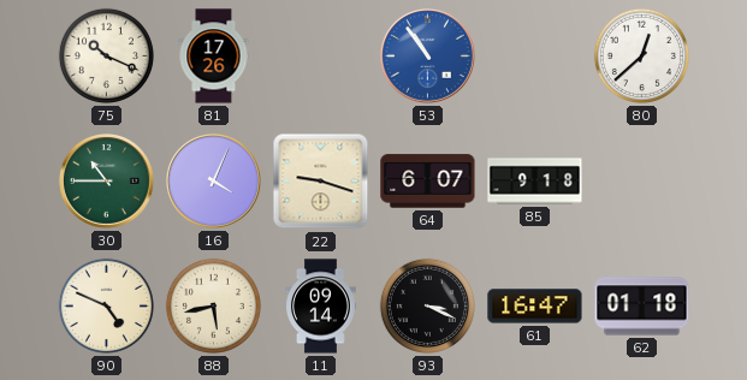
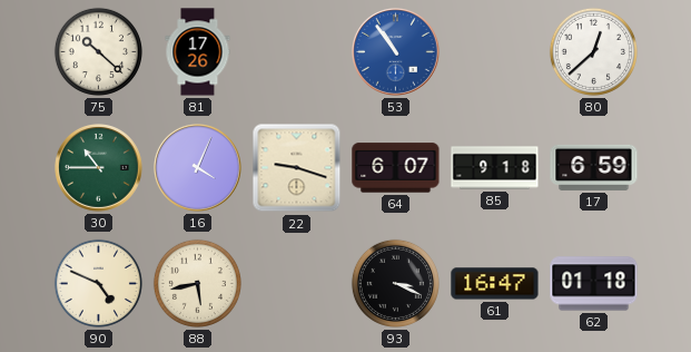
75: 10:19 -> 10:22 (98, 51)
17: none -> 6:59 (594, 167)
11: 09:14 -> none (321, 307)
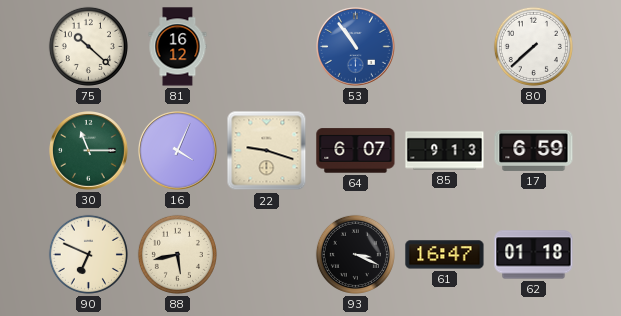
81: 17:26 -> 16:12 (178, 47)
80: 12:38 -> 7:38 (533, 46)
30: 10:45 -> 11:15 (89, 151)
85: 9:18 -> 9:13 (445, 151)
90: 4:49 -> 6:49 (88, 254)
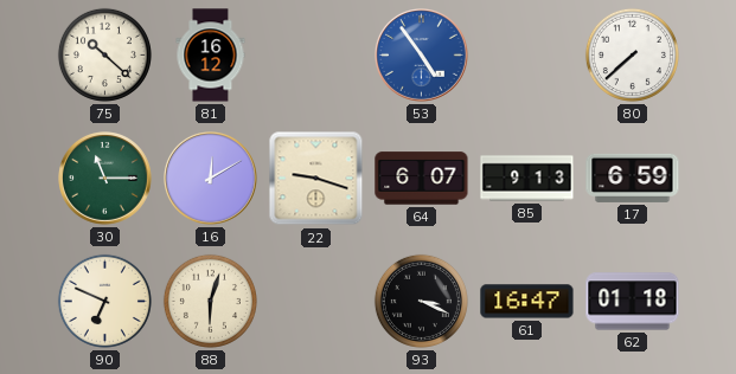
53: 10:54 -> 4:54 (422, 56)
16: 4:04 -> 12:10 (211, 179)
88: 5:43 -> 6:03 (210, 301)
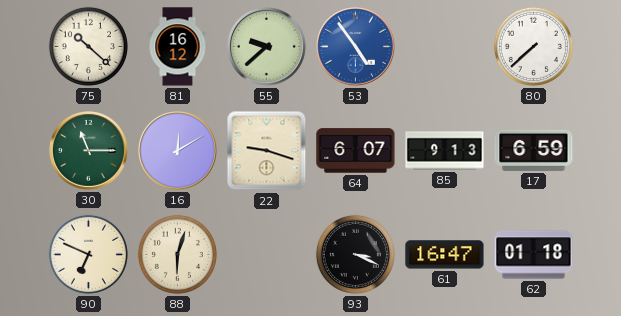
55: none -> 9:38 (267, 47)
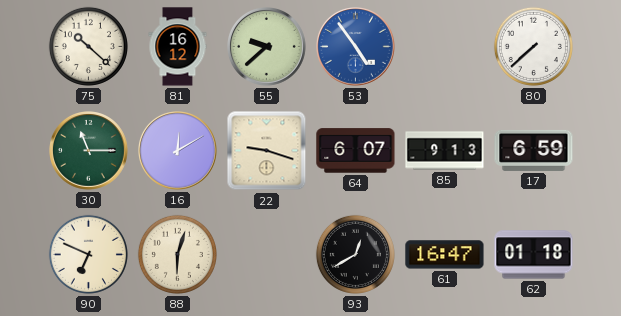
93: 3:19 -> 12:40 (355, 254)
